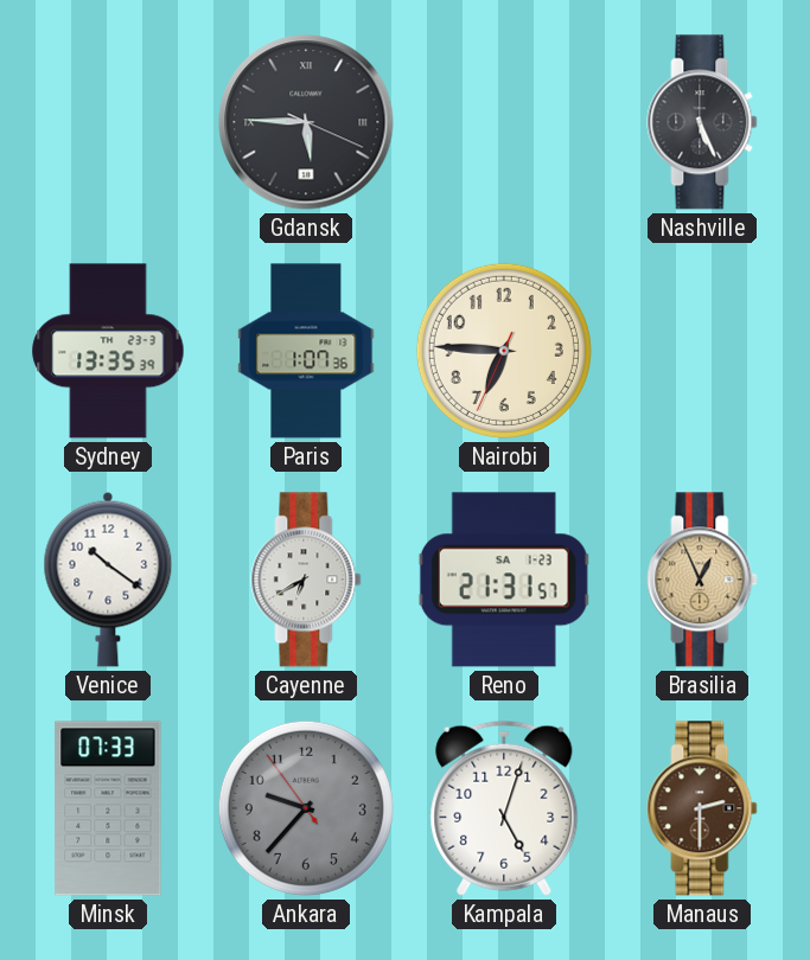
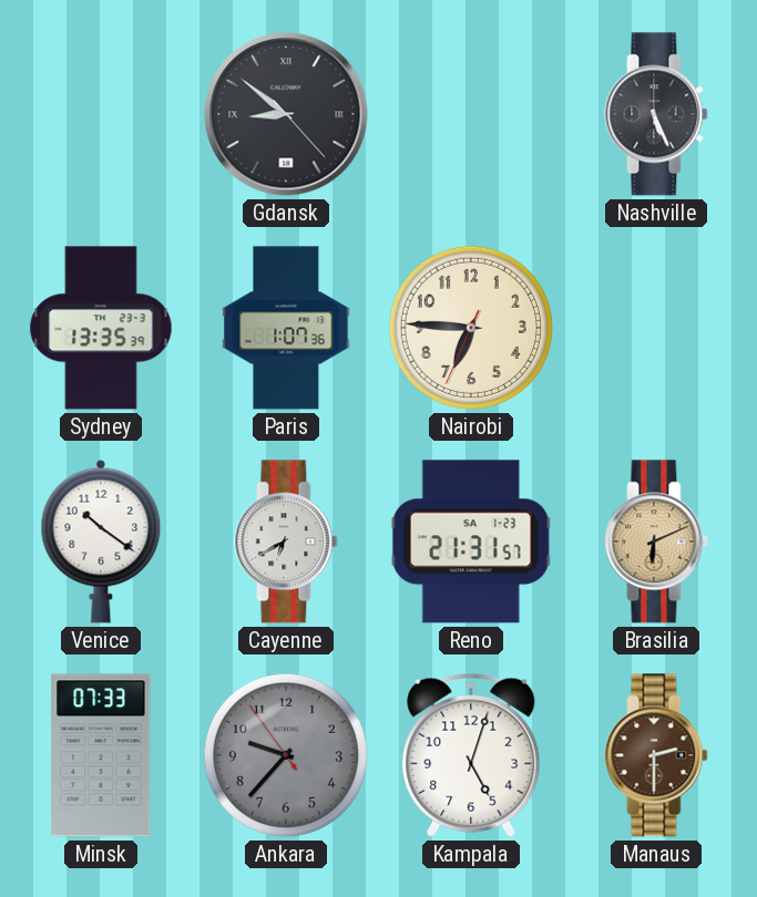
Gdansk: 5:45 -> 8:51 (286, 114)
Brasilia: 12:56 -> 6:11 (656, 542)
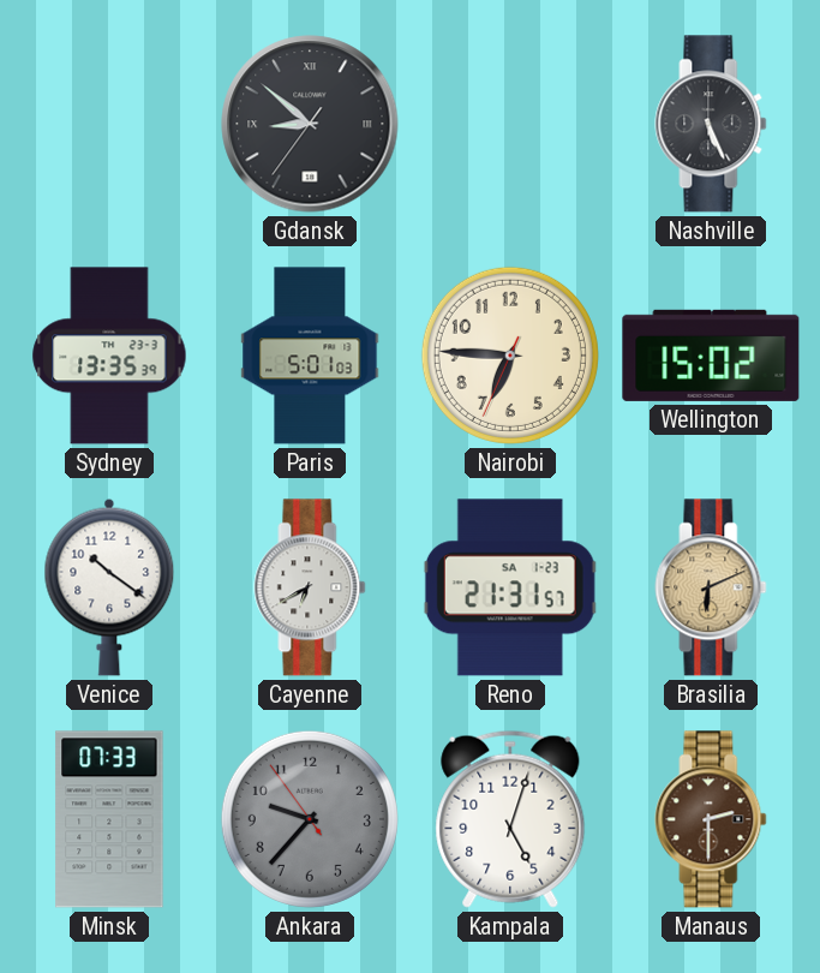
Gdansk: 8:51:23 -> 8:51:36 (310, 124)
Paris: 1:07 -> 5:01 (310, 356)
Wellington: none -> 15:02 (711, 356)
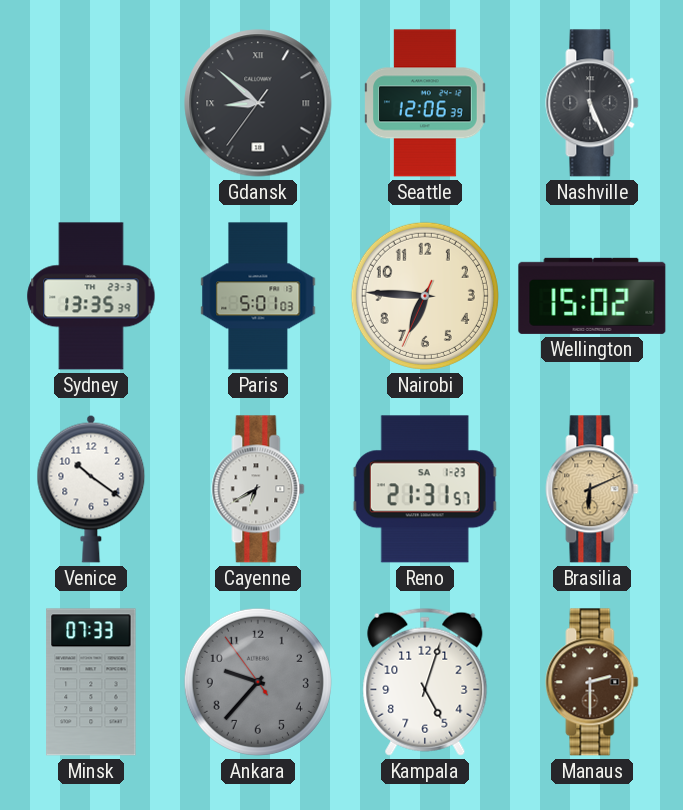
Seattle: none -> 12:06 (425, 103)
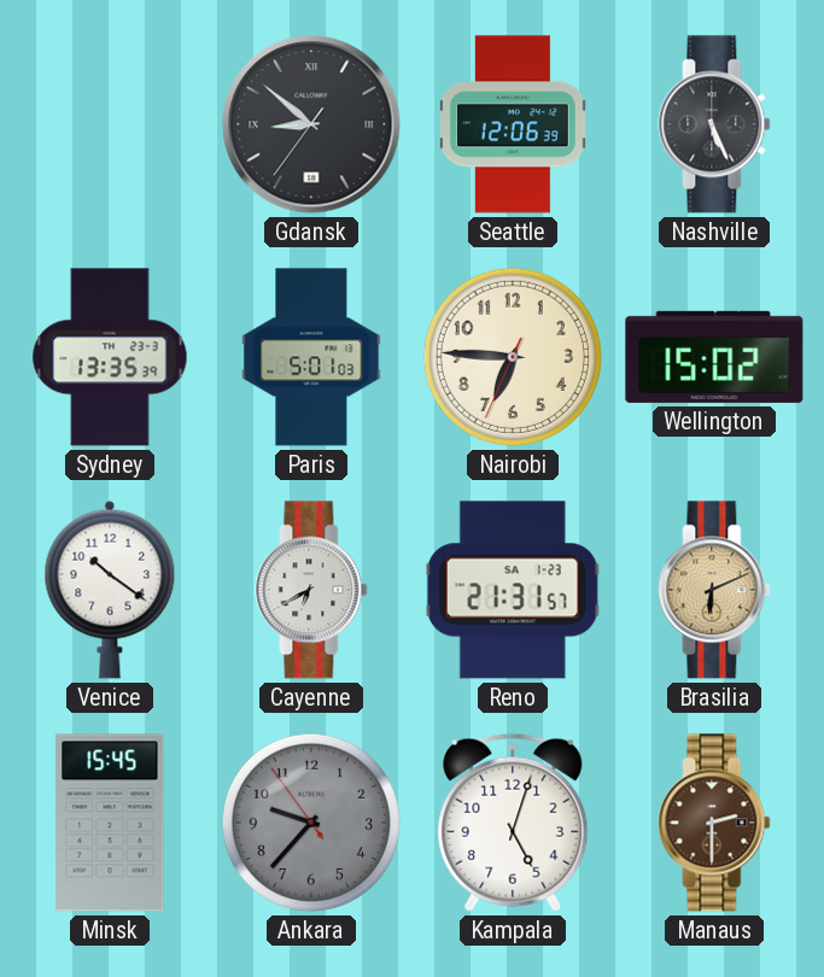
Minsk: 07:33 -> 15:45 (110, 823)
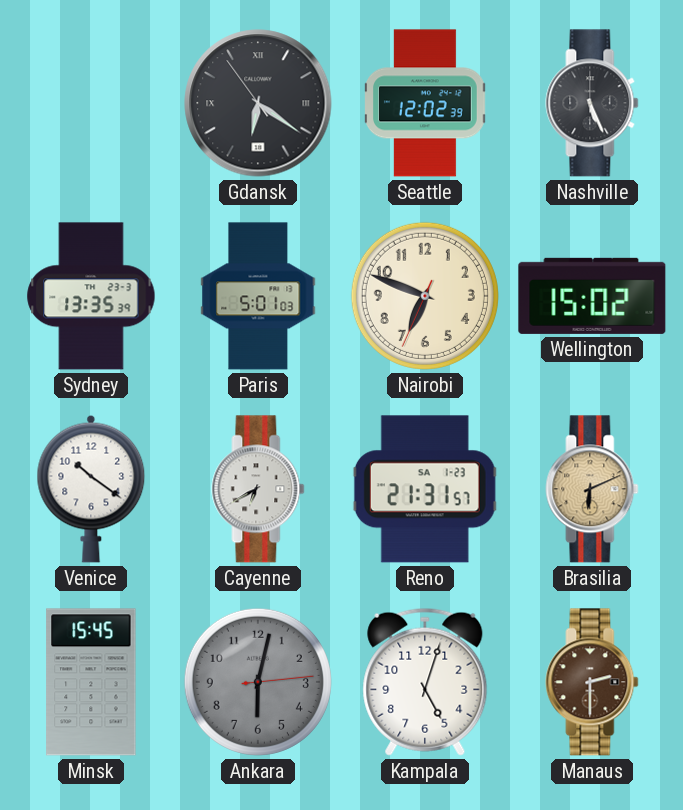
Gdansk: 8:51 -> 6:20 (258, 103)
Seattle: 12:06 -> 12:02 (425, 103)
Nairobi: 6:45 -> 6:48 (425, 296)
Ankara: 9:36 -> 6:02 (258, 682)
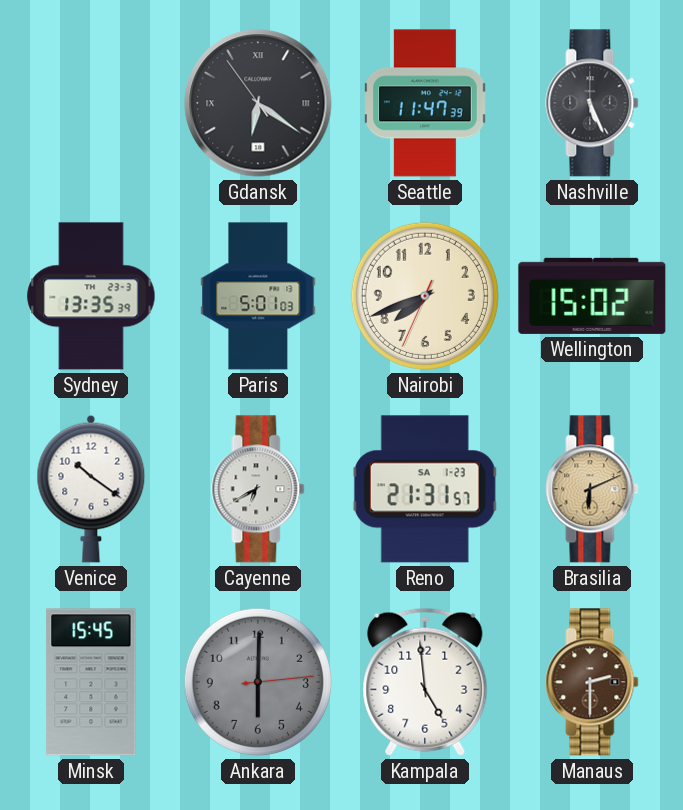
Seattle: 12:02 -> 11:47 (425, 103)
Nairobi: 6:48 -> 7:41 (425, 296)
Ankara: 6:02 -> 6:00 (258, 682)
Kampala: 5:03 -> 4:59 (425, 682)
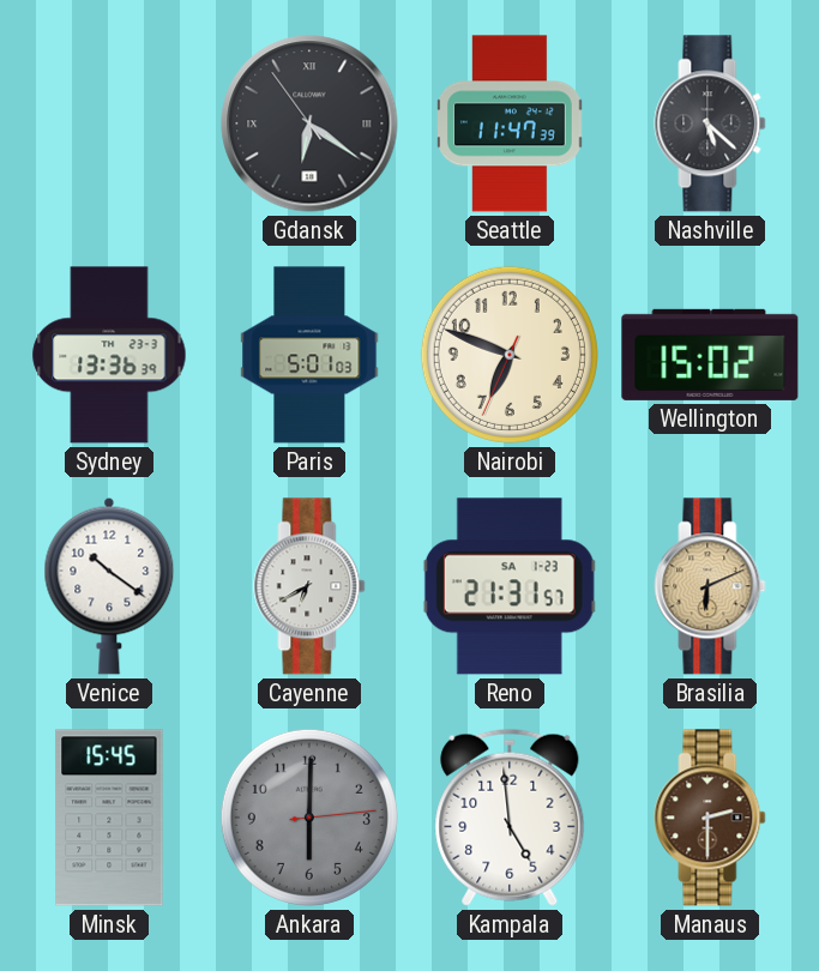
Nashville: 5:26 -> 5:22 (710, 123)
Sydney: 13:35 -> 13:36 (109, 355)
Nairobi: 7:41 -> 6:48 (510, 355)
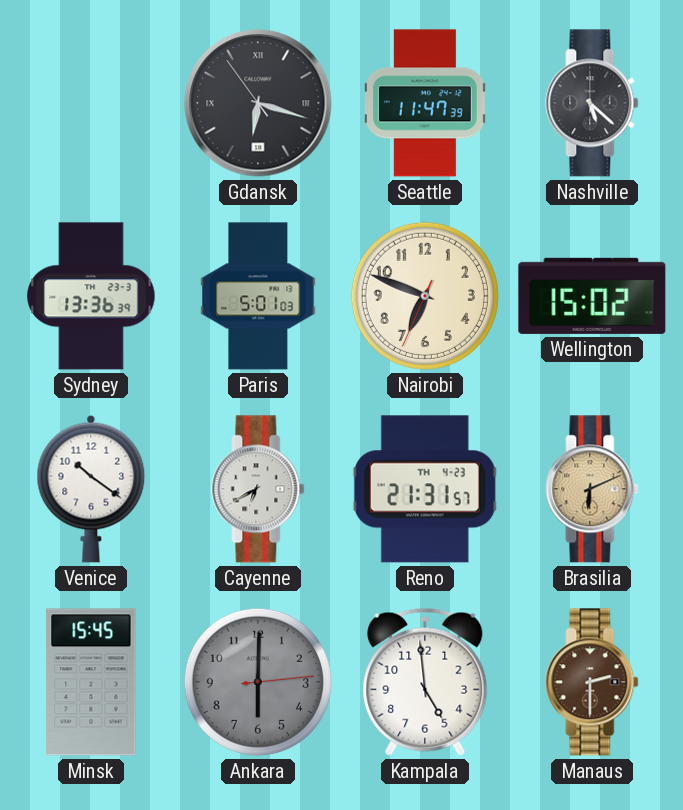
Gdansk: 6:20 -> 6:17 (258, 103)
Reno date: SA 1-23 -> TH 4-23 (425, 489)
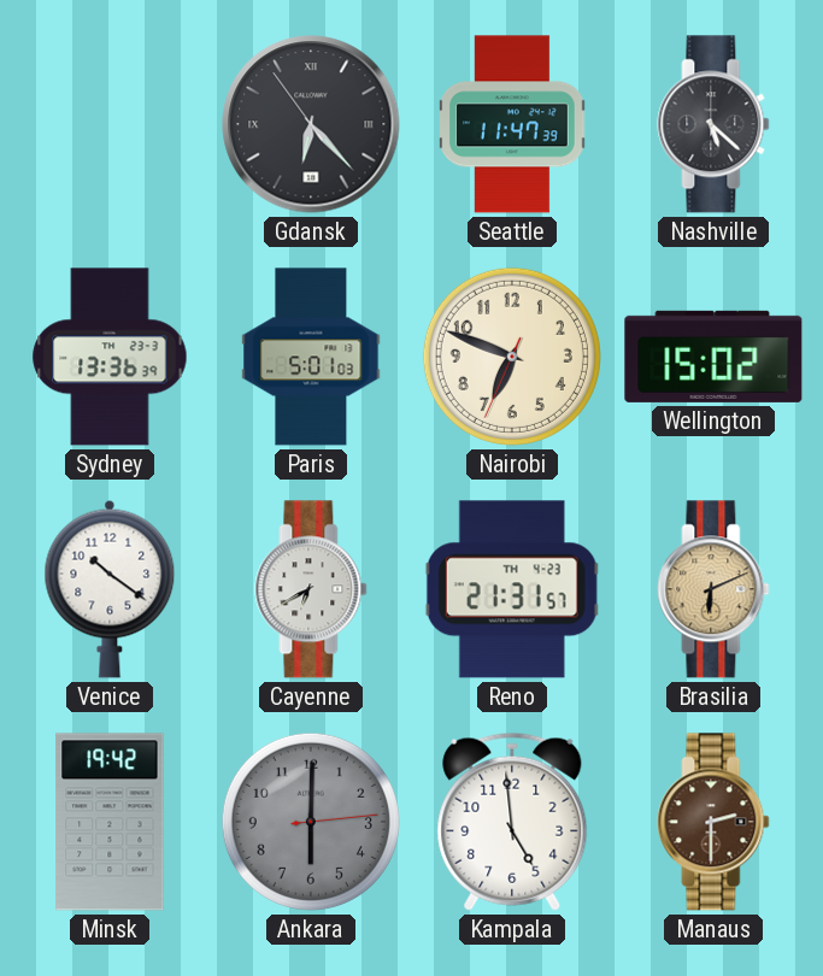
Gdansk: 6:17 -> 6:22 (311, 124)
Minsk: 15:45 -> 19:42 (110, 822)
